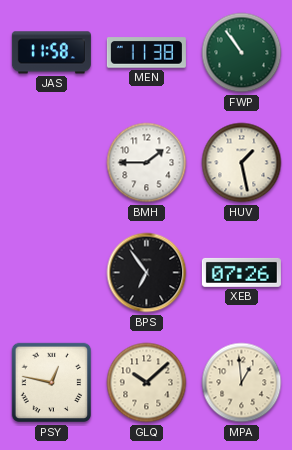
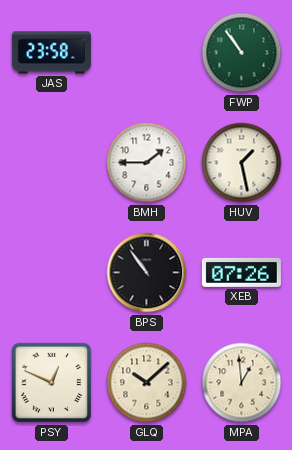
JAS: 11:58 -> 23:58 (51, 53)
MEN: 11:38 -> none (146, 53)
BPS: 6:54 -> 10:54 (147, 273)
PSY: 12:47 -> 12:49 (52, 383)
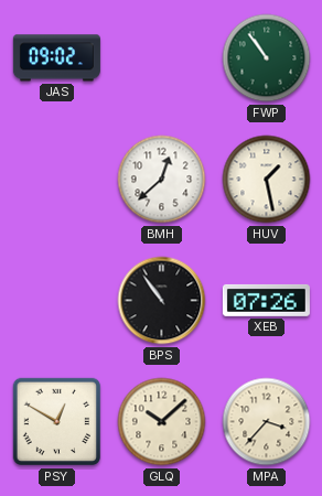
JAS: 23:58 -> 09:02 (56, 58)
BMH: 1:45 -> 12:38 (162, 180)
PSY: 12:49 -> 12:50 (57, 422)
MPA: 12:59 -> 3:37 (267, 422)
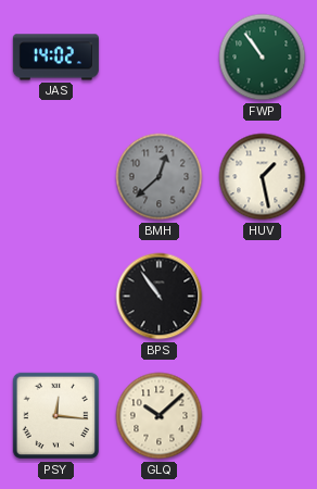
JAS: 09:02 -> 14:02 (55, 58)
BMH dial: white -> grey (160, 177)
XEB: 07:26 -> none (266, 300)
PSY: 12:50 -> 12:16 (56, 416)
MPA: 3:37 -> none (267, 422)
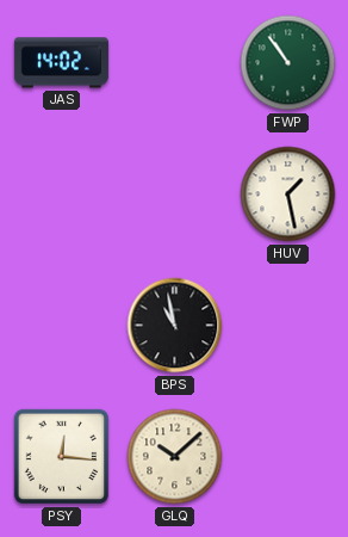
BMH: 12:38 -> none (160, 177)
BPS: 10:54 -> 10:58 (175, 326)
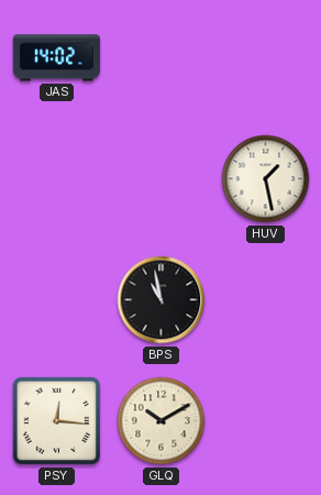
FWP: 10:54 -> none (288, 63)
GLQ: 10:08 -> 10:10 (162, 421)
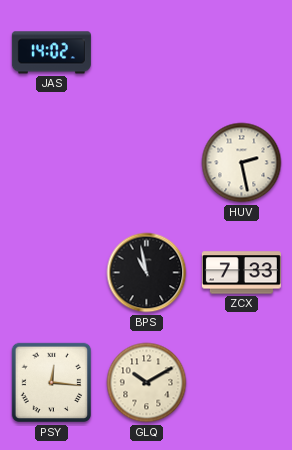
HUV: 1:28 -> 2:28 (242, 163)
ZCX: none -> 7:33 (241, 273)
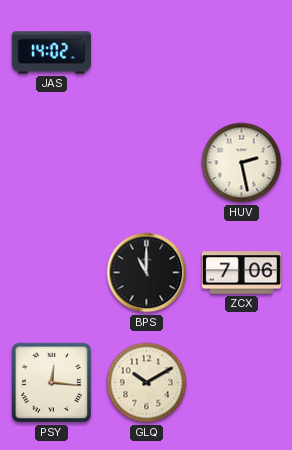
BPS: 10:58 -> 11:00 (147, 273)
ZCX: 7:33 -> 7:06 (241, 273)
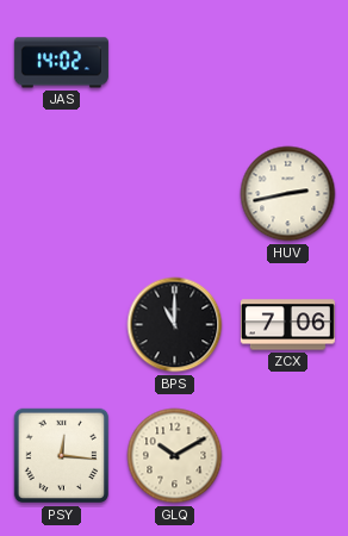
HUV: 2:28 -> 2:43 (288, 194)
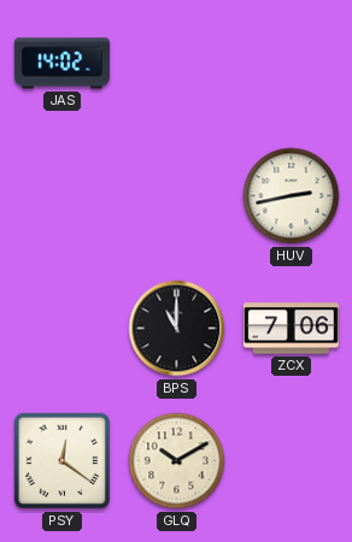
PSY: 12:16 -> 12:21 (63, 461)
